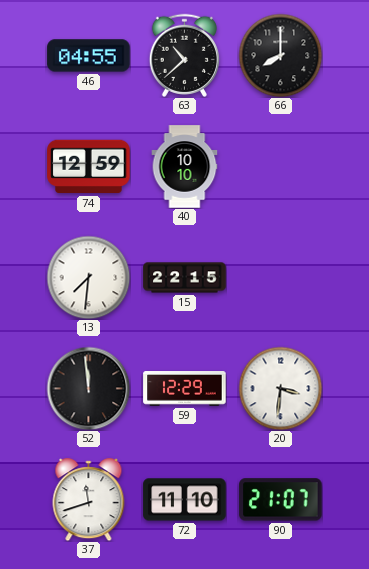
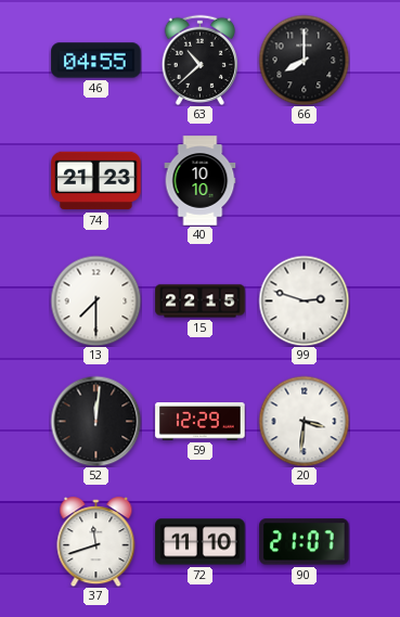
74: 12:59 -> 21:23 (96, 181)
13: 7:31 -> 7:30 (95, 300)
99: none -> 2:48 (304, 300)
52: 11:59 -> 12:01 (95, 421)
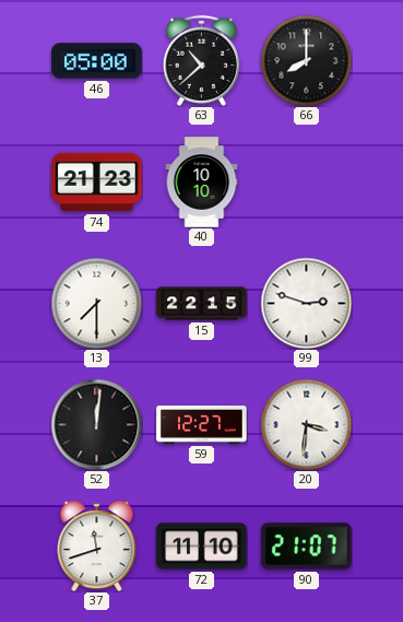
46: 04:55 -> 05:00 (97, 61)
59: 12:29 -> 12:27 (202, 425)
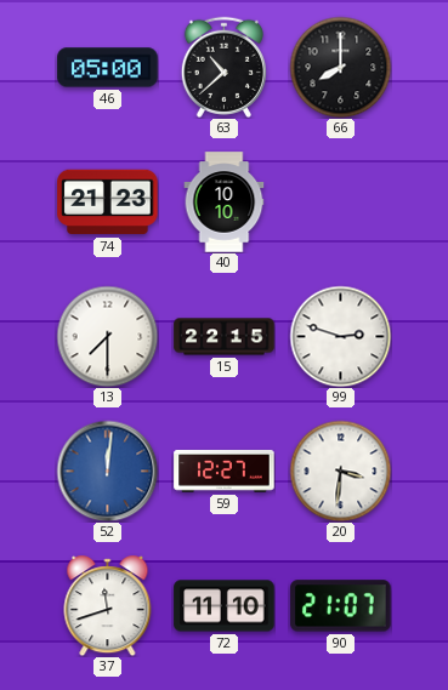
52 dial: black -> blue (107, 471)
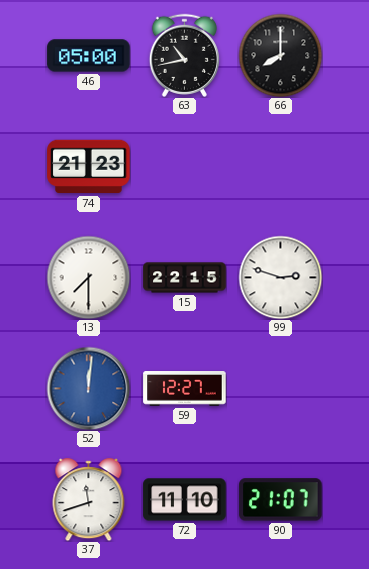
63: 10:38 -> 10:43 (184, 55)
40: 10:10 -> none (225, 203)
20: 3:31 -> none (340, 471)
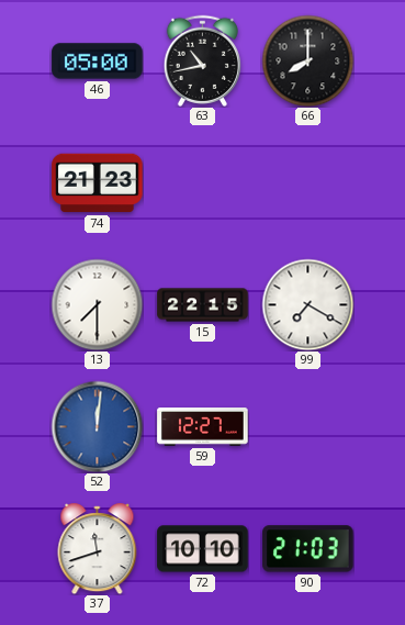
99: 2:48 -> 7:20 (307, 304)
72: 11:10 -> 10:10 (203, 549)
90: 21:07 -> 21:03 (308, 549)
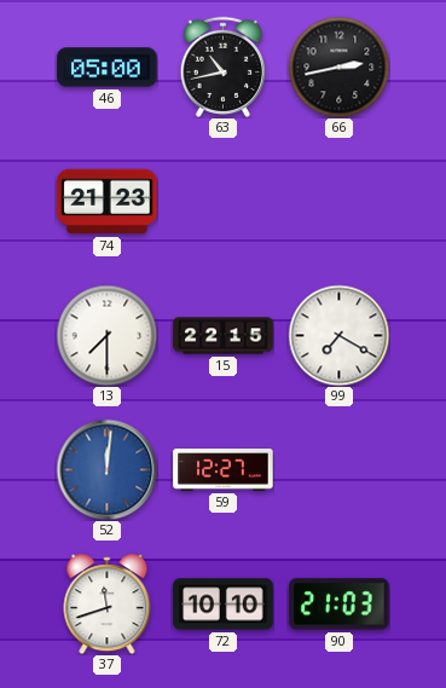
66: 8:00 -> 2:43 (338, 67)
